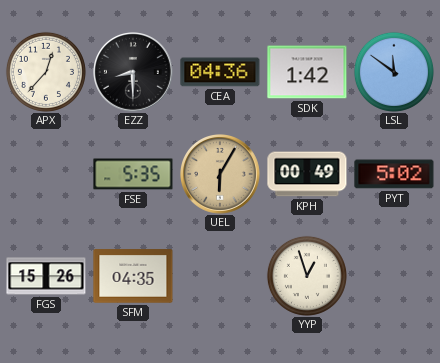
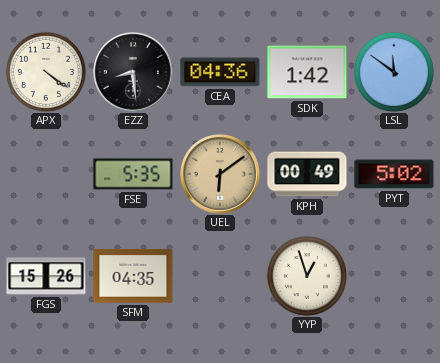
APX: 12:37 -> 4:21 (46, 72)
EZZ: 8:30 -> 8:29 (134, 73)
UEL: 6:05 -> 6:09 (221, 175)
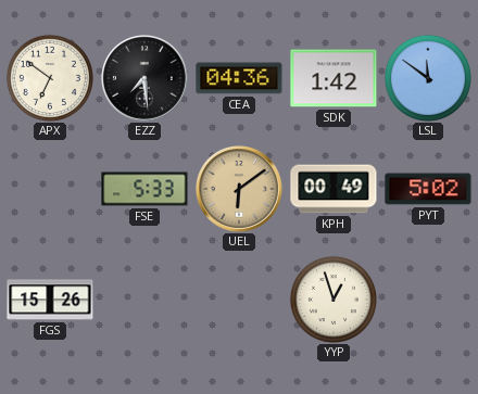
APX: 4:21 -> 6:51 (50, 78)
EZZ: 8:29 -> 7:29 (146, 79)
FSE: 5:35 -> 5:33 (144, 189)
SFM: 04:35 -> none (133, 276)
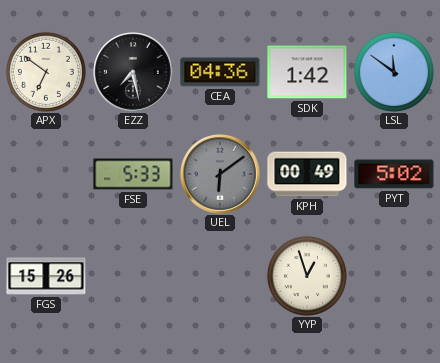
EZZ: 7:29 -> 7:28 (134, 73)
UEL dial: champagne -> grey (221, 175)
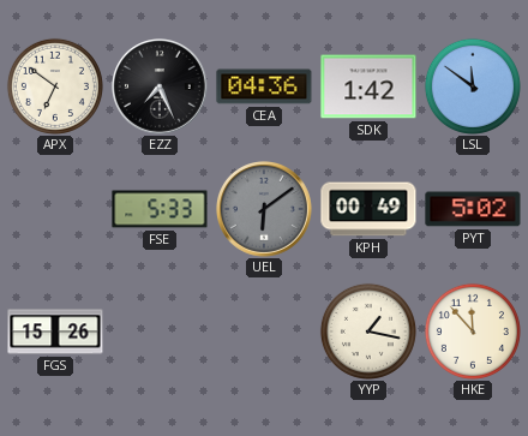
EZZ: 7:28 -> 7:26 (161, 88)
YYP: 12:57 -> 1:17 (368, 332)
HKE: none -> 11:53 (473, 332)
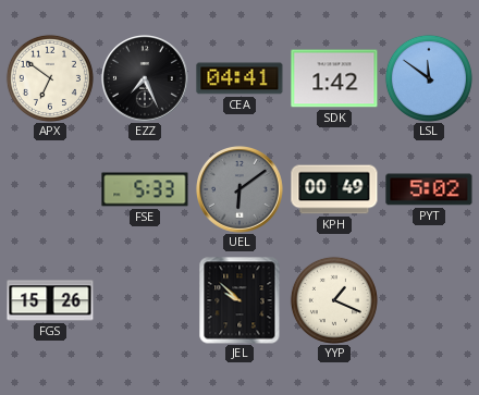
CEA: 04:36 -> 04:41 (239, 78)
JEL: none -> 9:52 (239, 300)
YYP: 1:17 -> 1:19 (334, 300)
HKE: 11:53 -> none (473, 332)
